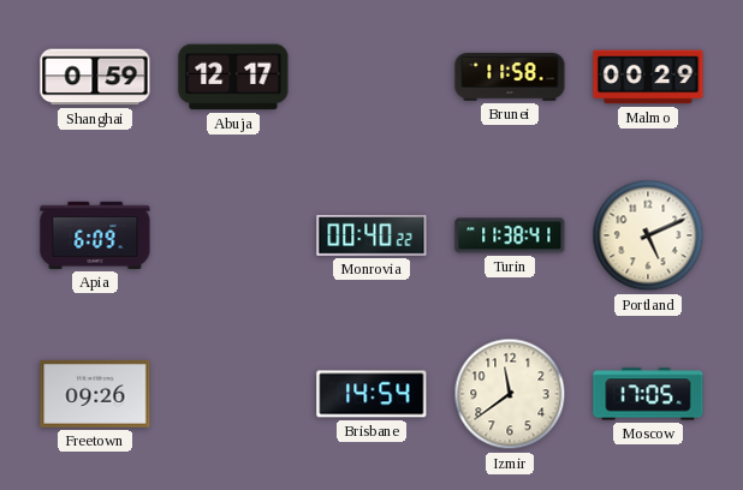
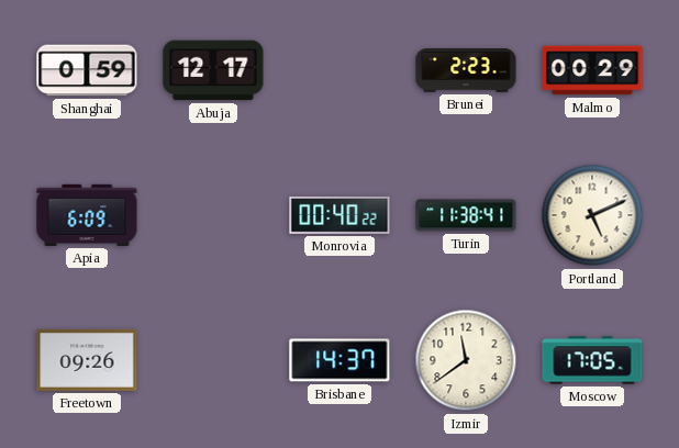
Brunei: 11:58 -> 2:23 (466, 70)
Brisbane: 14:54 -> 14:37 (340, 360)
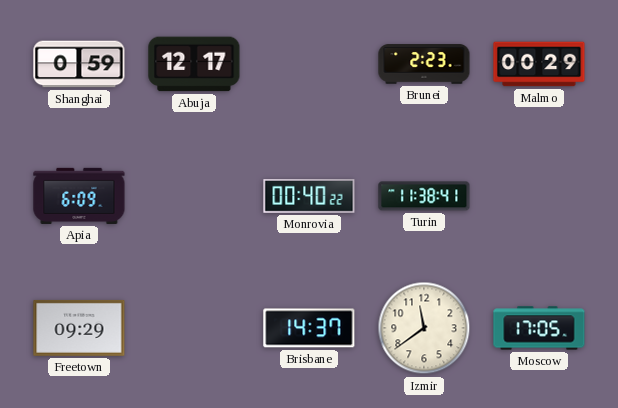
Portland: 5:11 -> none (592, 215)
Freetown: 09:26 -> 09:29 (79, 328)
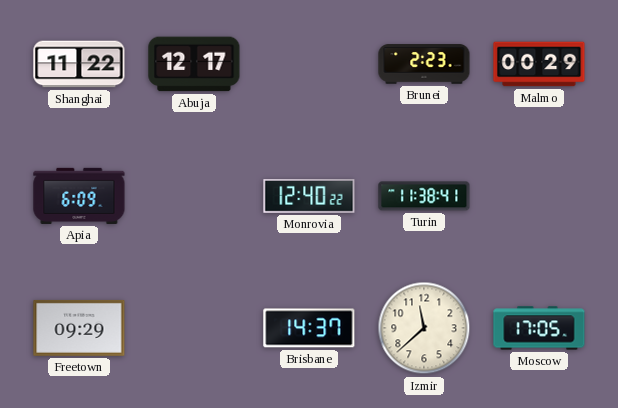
Shanghai: 0:59 -> 11:22 (79, 64)
Monrovia: 00:40 -> 12:40 (309, 197)
Izmir: 11:39 -> 11:38 (424, 328)
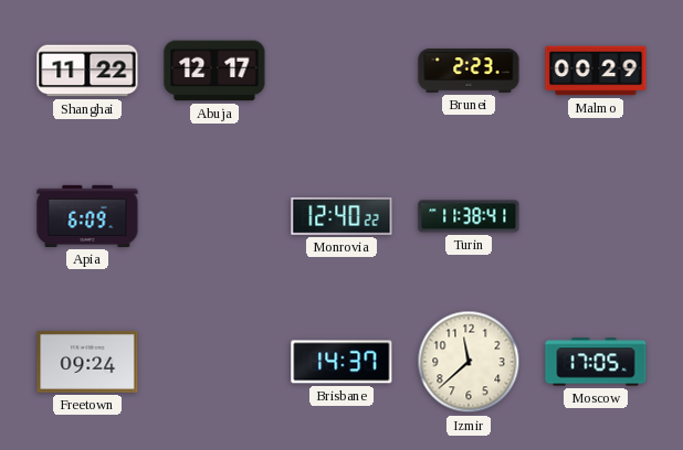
Freetown: 09:29 -> 09:24 (87, 362)
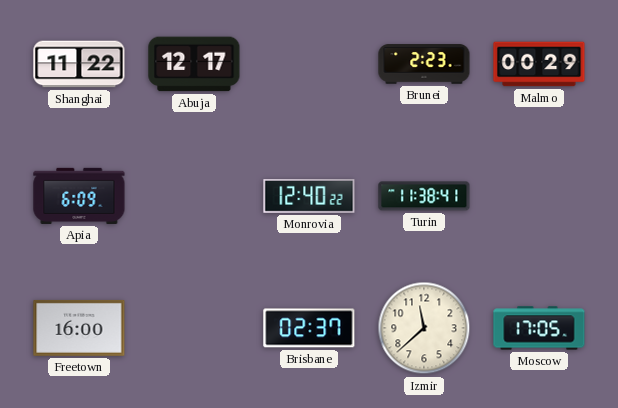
Freetown: 09:24 -> 16:00 (79, 328)
Brisbane: 14:37 -> 02:37 (309, 328)
